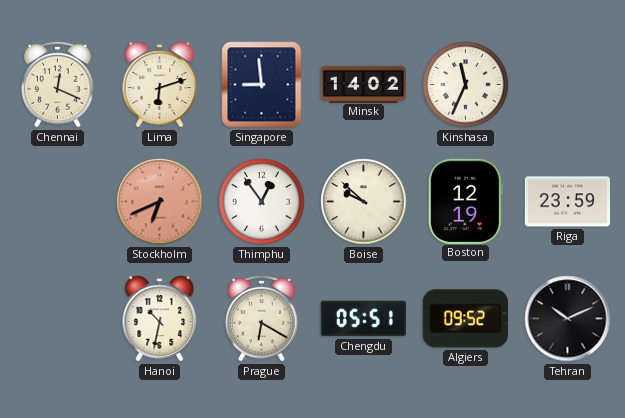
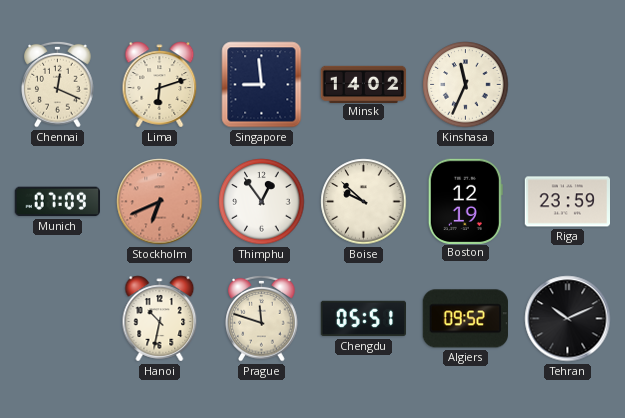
Munich: none -> 07:09 (57, 202)
Prague: 6:20 -> 11:48 (262, 318)
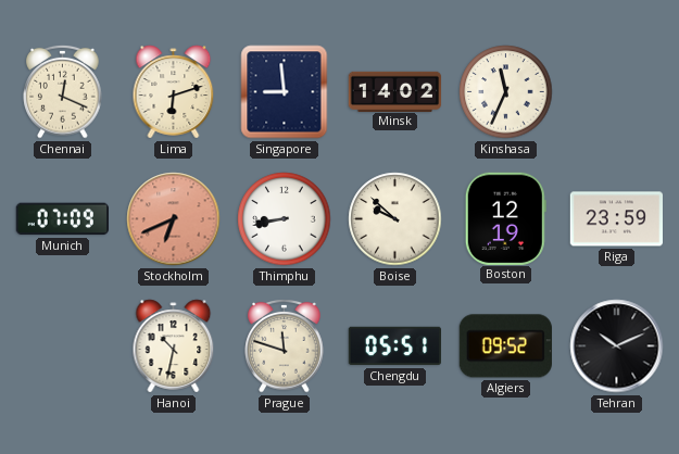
Thimphu: 12:54 -> 8:43 (285, 219)
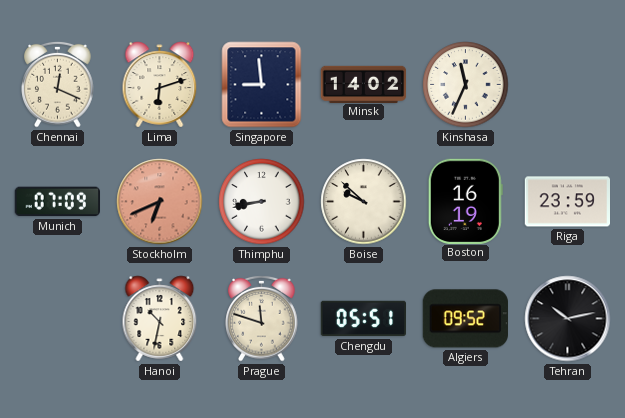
Boston: 12:19 -> 16:19 (465, 201)
Tehran: 10:11 -> 10:13 (568, 319)
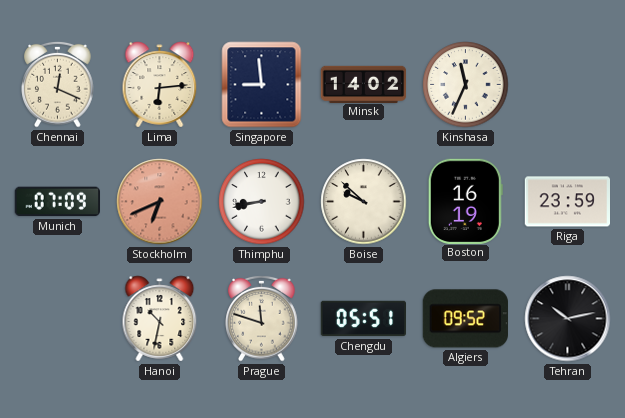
Lima: 6:12 -> 6:14 (160, 85)
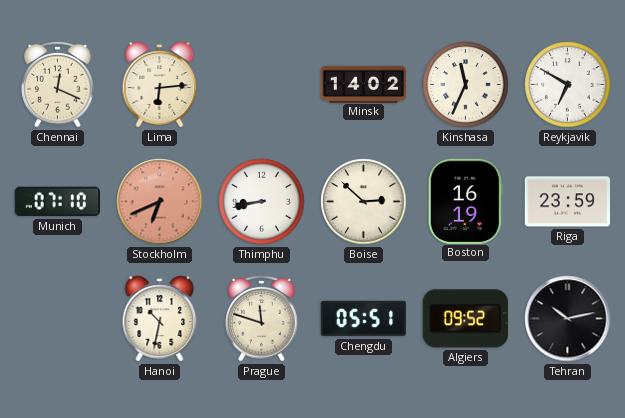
Singapore: 8:59 -> none (262, 85)
Reykjavik: none -> 6:50 (568, 85)
Munich: 07:09 -> 07:10 (57, 202)
Boise: 9:52 -> 2:52 (364, 202)
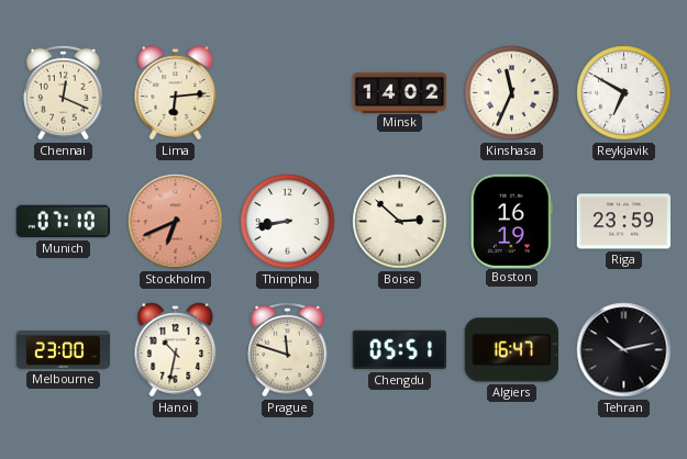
Melbourne: none -> 23:00 (64, 350)
Algiers: 09:52 -> 16:47 (511, 350)
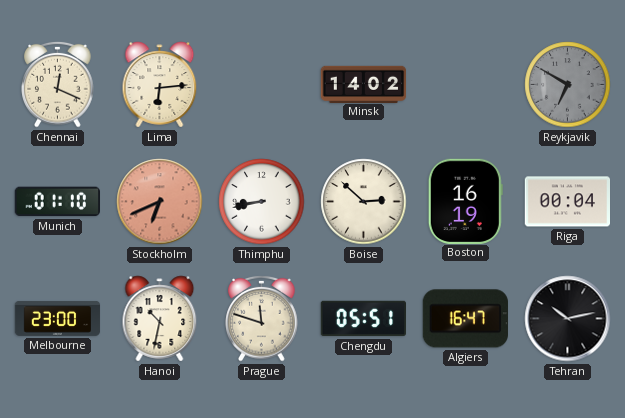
Kinshasa: 11:34 -> none (512, 93)
Reykjavik dial: white -> grey (568, 85)
Munich: 07:10 -> 01:10 (57, 202)
Riga: 23:59 -> 00:04 (567, 202)
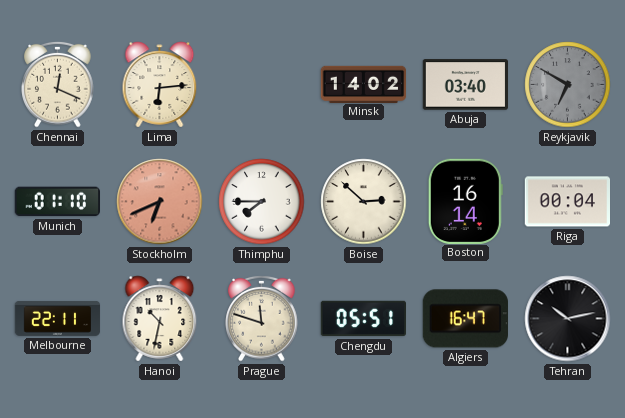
Abuja: none -> 03:40 (465, 85)
Thimphu: 8:43 -> 7:45 (262, 202)
Boston: 16:19 -> 16:14 (465, 201)
Melbourne: 23:00 -> 22:11 (58, 319)
